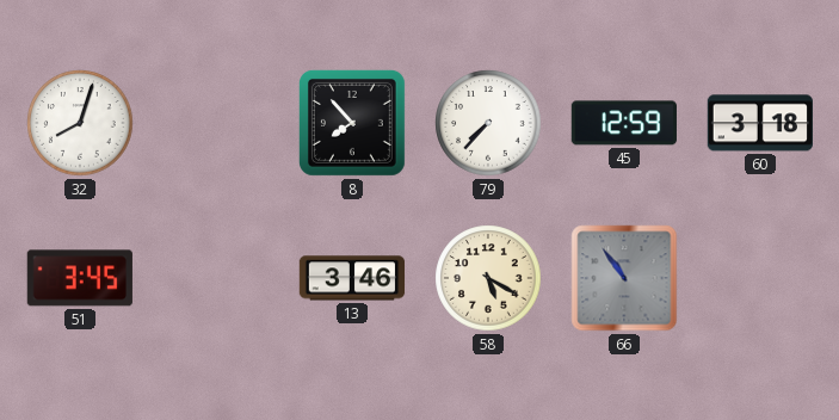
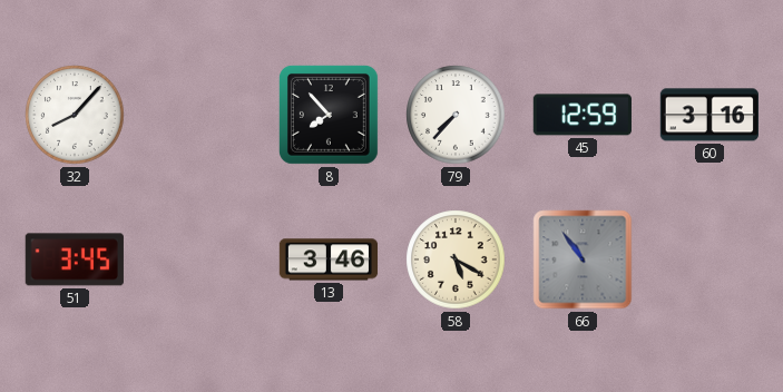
32: 8:03 -> 8:07 (75, 115)
60: 3:18 -> 3:16 (709, 115)
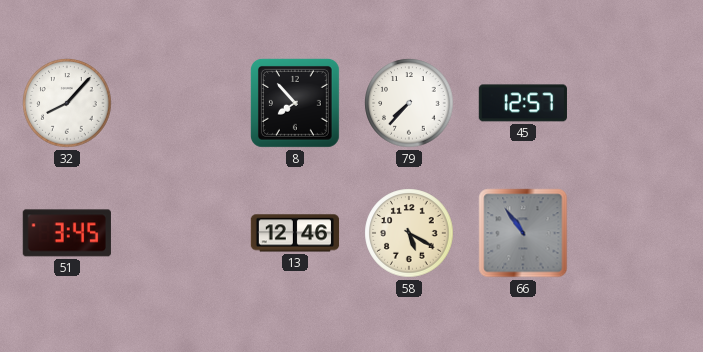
45: 12:59 -> 12:57 (523, 103)
60: 3:16 -> none (709, 115)
13: 3:46 -> 12:46 (295, 233)
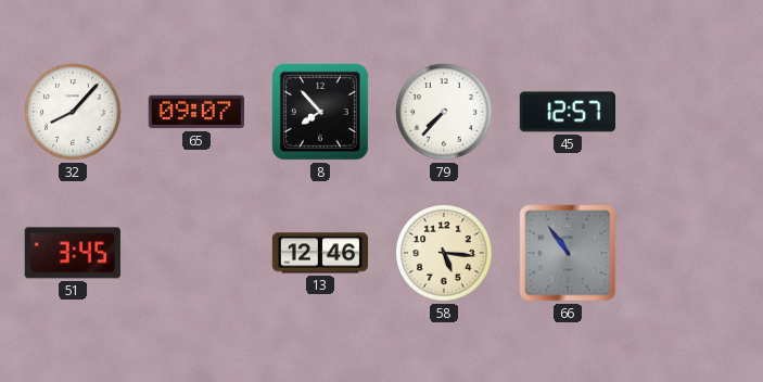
65: none -> 09:07 (195, 112)
58: 5:20 -> 5:16 (444, 253)
